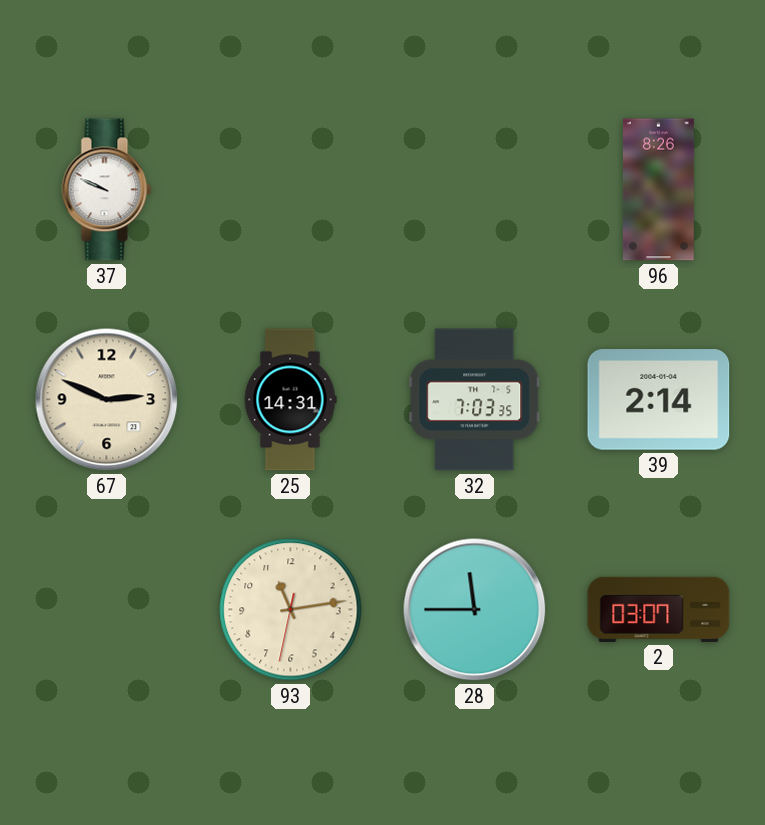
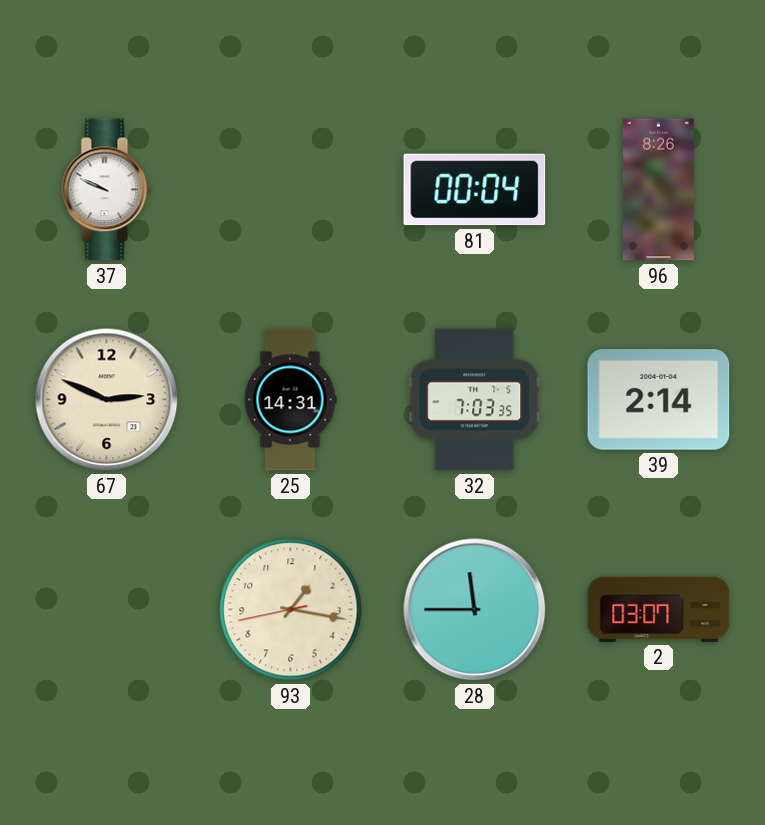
81: none -> 00:04 (475, 190)
93: 11:13 -> 1:16 (291, 610)
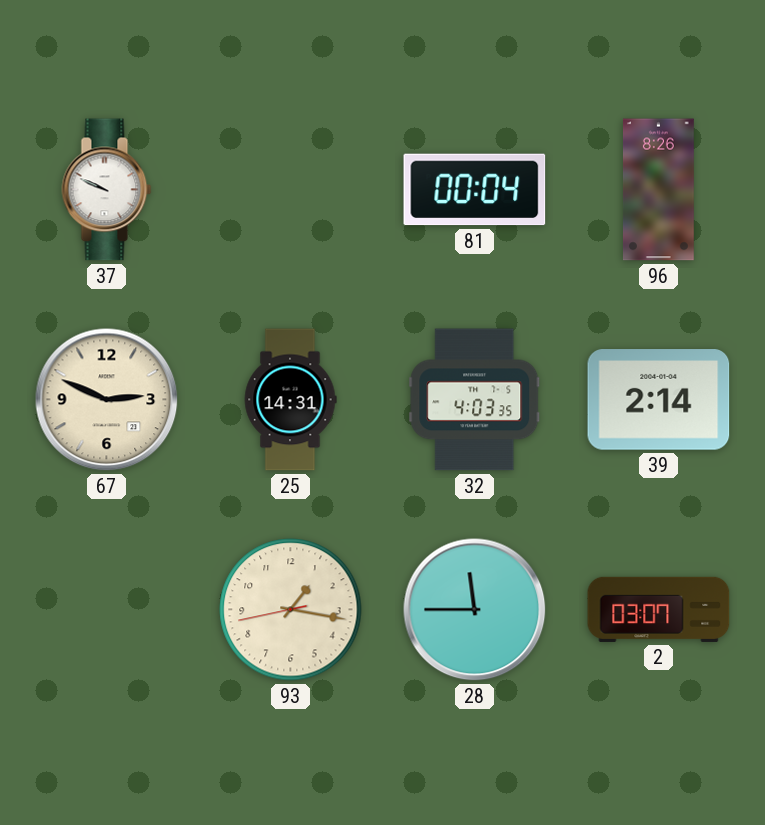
32: 7:03 -> 4:03 (475, 400)
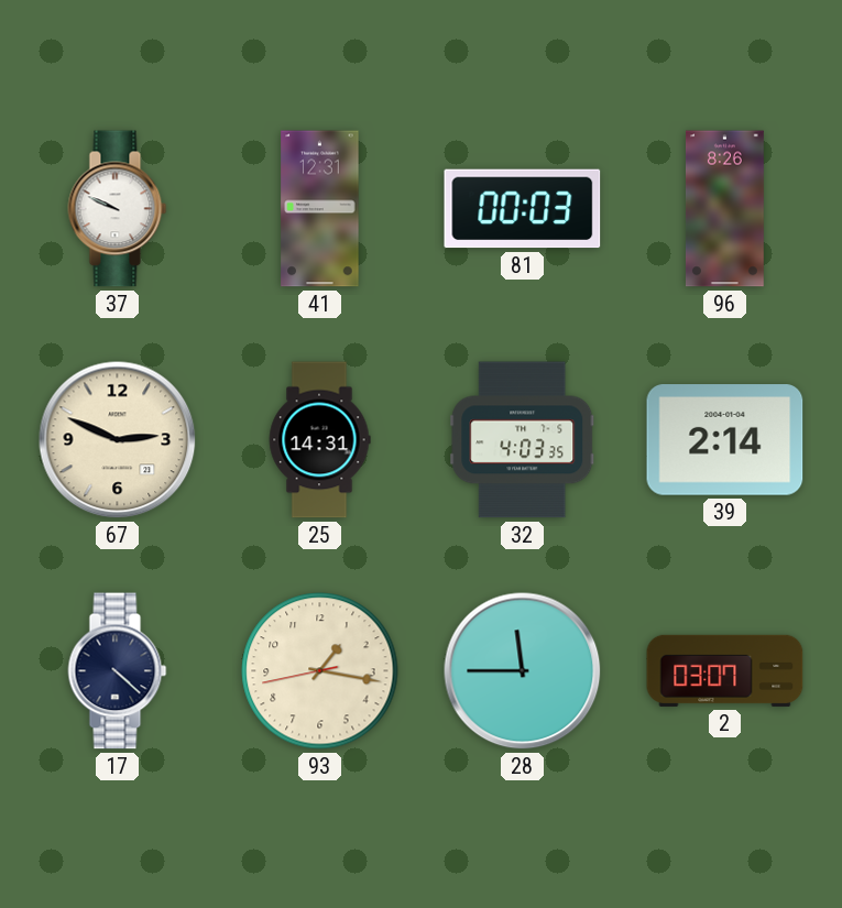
41: none -> 12:31 (320, 209)
81: 00:04 -> 00:03 (523, 209)
17: none -> 4:22 (118, 671)
